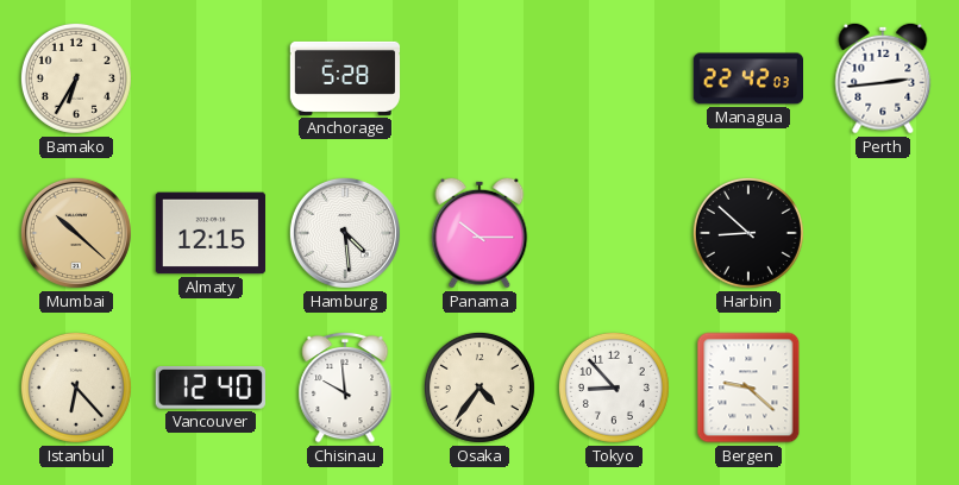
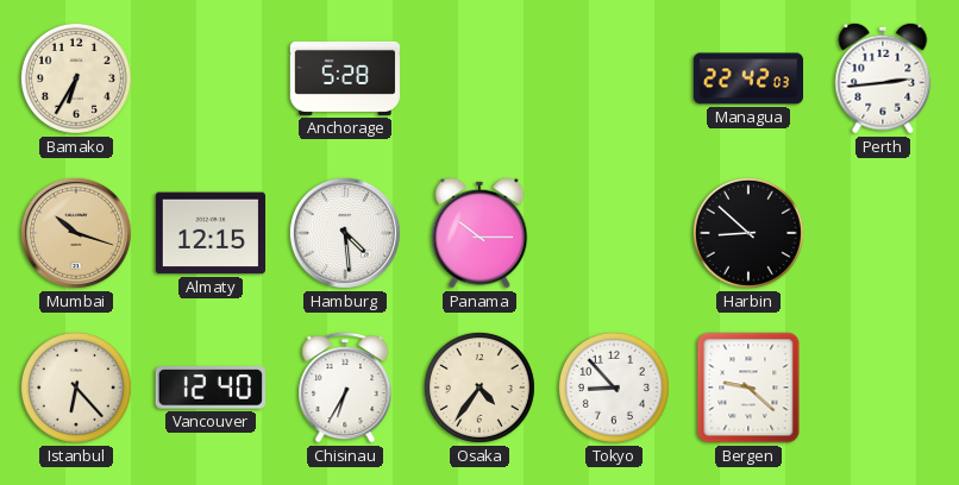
Mumbai: 10:22 -> 10:18 (76, 233)
Chisinau: 9:59 -> 6:35 (345, 388)
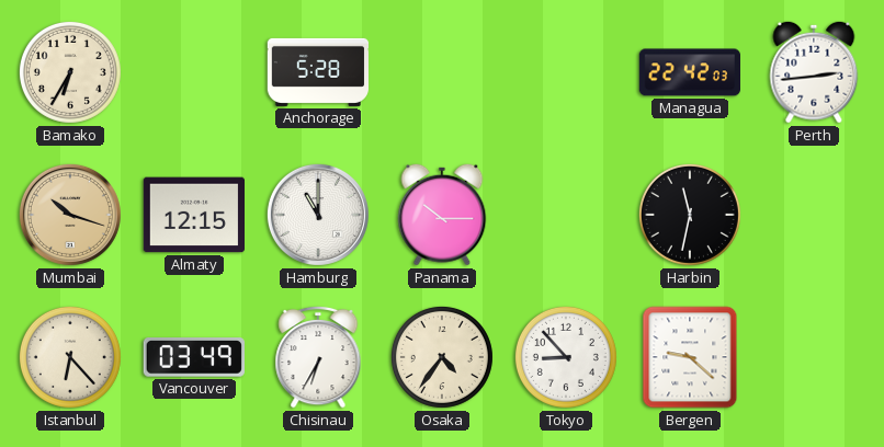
Hamburg: 4:29 -> 11:00 (318, 215)
Harbin: 8:52 -> 11:32 (690, 215)
Vancouver: 12:40 -> 03:49 (194, 357)
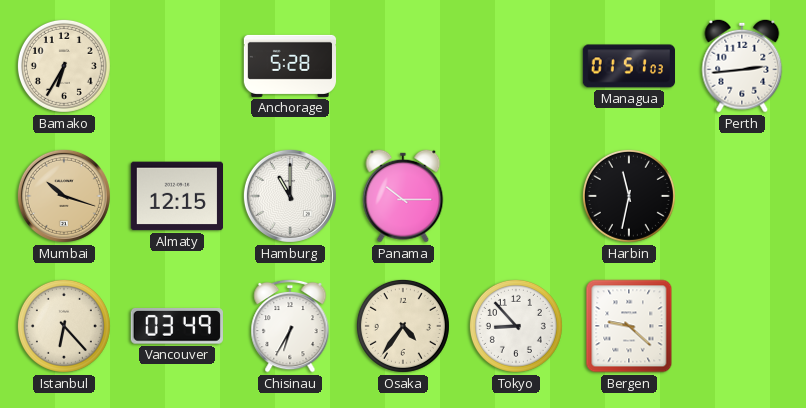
Managua: 22:42 -> 01:51 (628, 66)
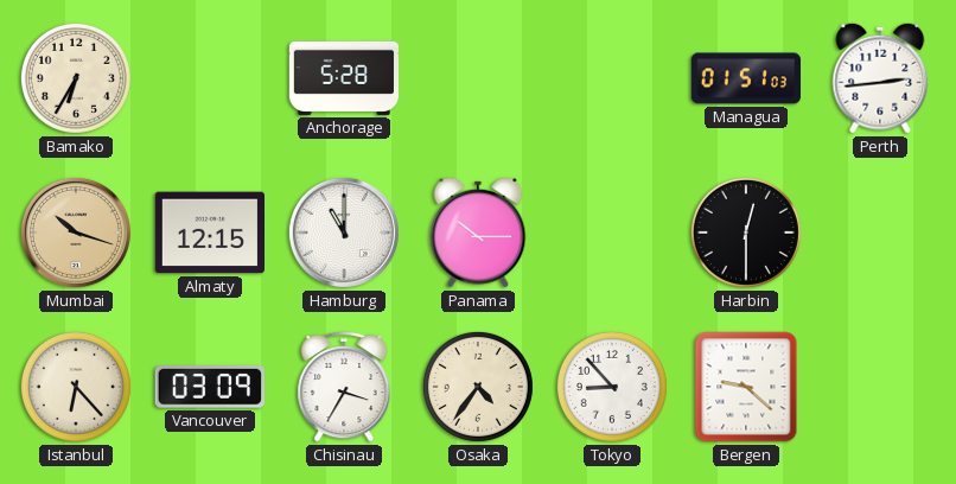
Harbin: 11:32 -> 12:30 (746, 233)
Vancouver: 03:49 -> 03:09 (210, 387)
Chisinau: 6:35 -> 3:35 (344, 387)
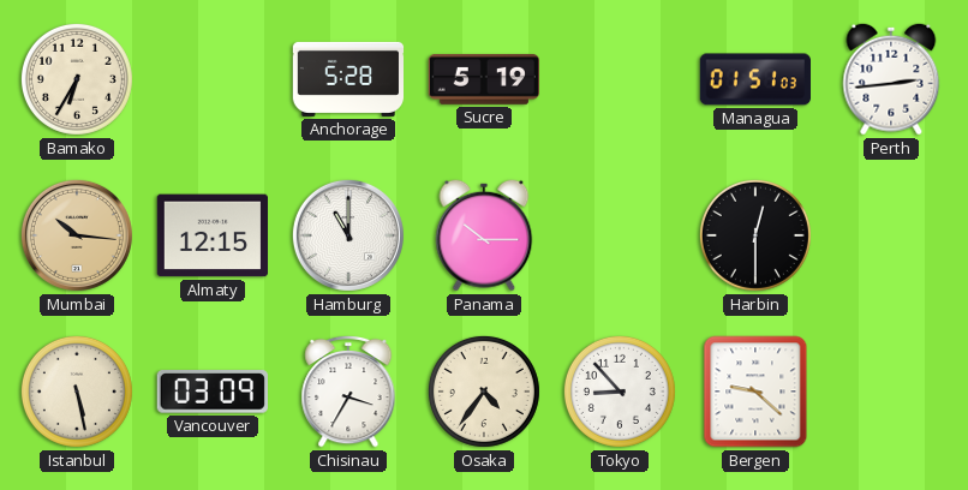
Sucre: none -> 5:19 (483, 79)
Mumbai: 10:18 -> 10:16 (77, 235)
Istanbul: 6:23 -> 5:28 (77, 392)
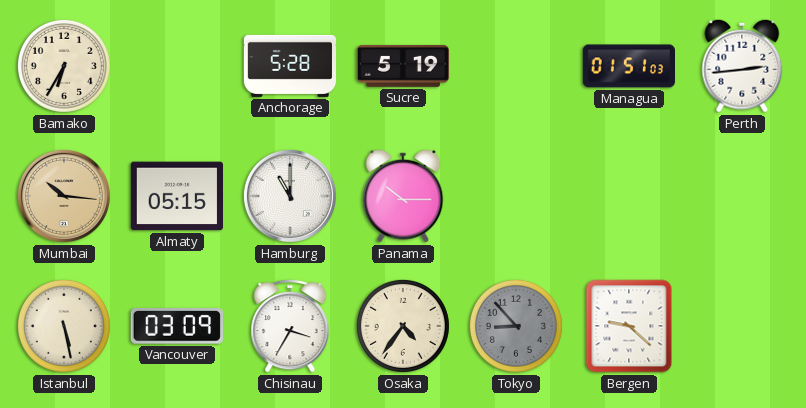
Almaty: 12:15 -> 05:15 (176, 196)
Harbin: 12:30 -> none (755, 235)
Tokyo dial: white -> grey (516, 326)
